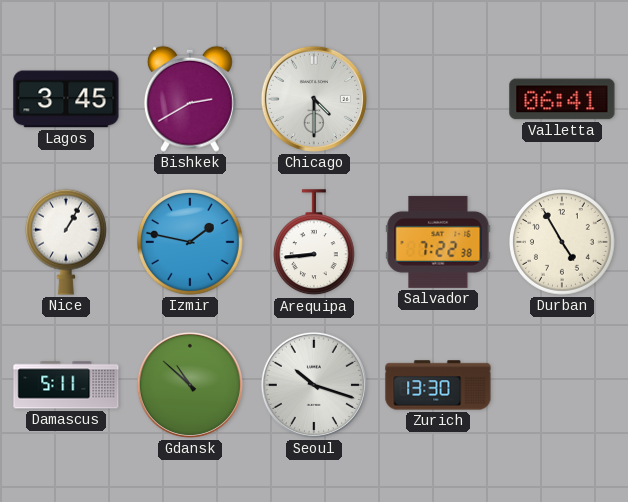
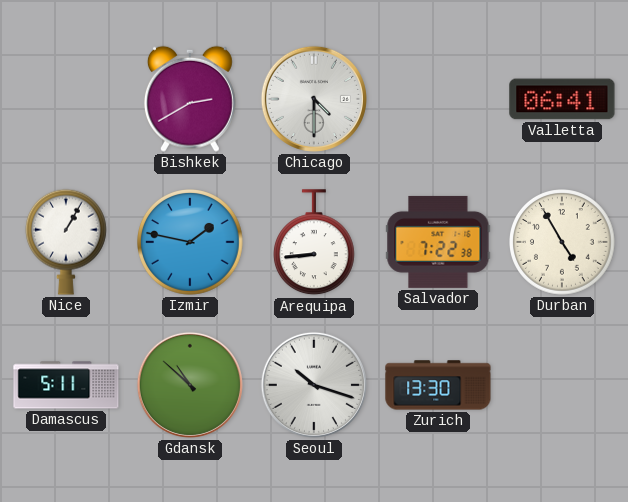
Lagos: 3:45 -> none (66, 99)
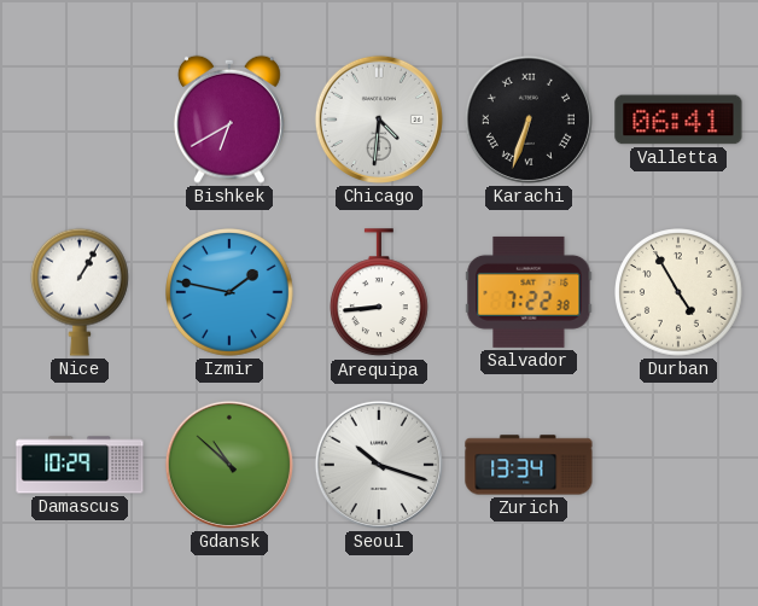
Bishkek: 2:40 -> 6:40 (229, 120)
Chicago: 4:30 -> 4:31 (379, 120)
Karachi: none -> 6:33 (529, 120)
Damascus: 5:11 -> 10:29 (80, 465)
Zurich: 13:30 -> 13:34 (529, 465)
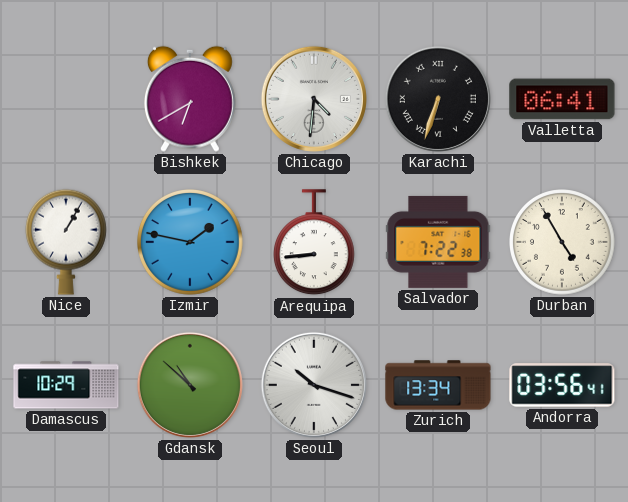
Andorra: none -> 03:56 (562, 385)
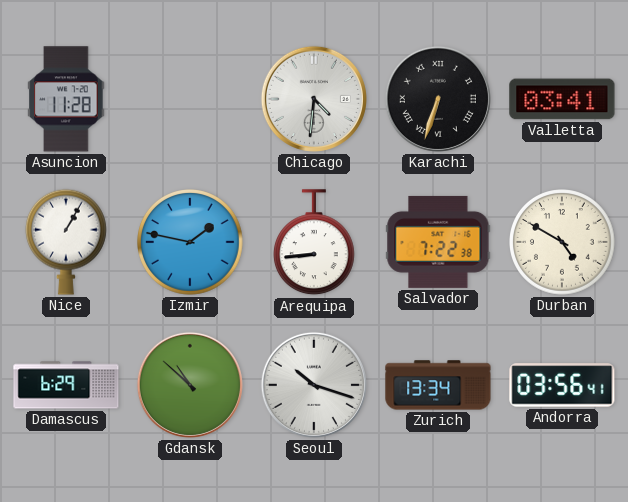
Asuncion: none -> 11:28 (66, 99)
Bishkek: 6:40 -> none (190, 99)
Valletta: 06:41 -> 03:41 (562, 99)
Durban: 4:55 -> 4:50 (563, 243)
Damascus: 10:29 -> 6:29 (66, 385)
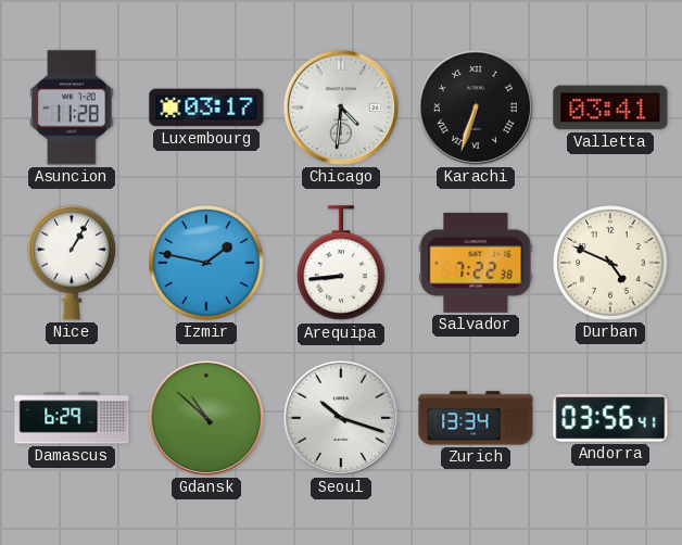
Luxembourg: none -> 03:17 (206, 107)
Durban: 4:50 -> 4:49 (611, 264)
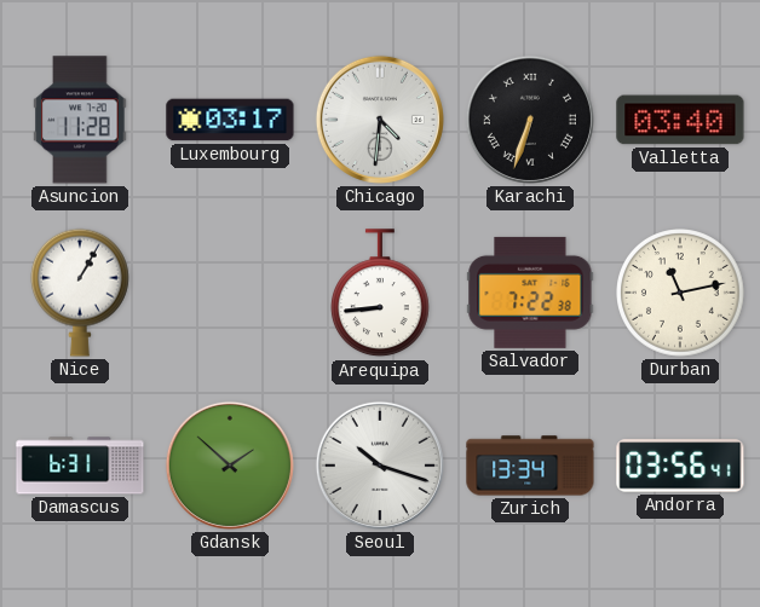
Valletta: 03:41 -> 03:40 (680, 120)
Izmir: 1:47 -> none (207, 264)
Durban: 4:49 -> 11:13 (681, 294)
Damascus: 6:29 -> 6:31 (80, 466)
Gdansk: 10:52 -> 1:52 (230, 466)
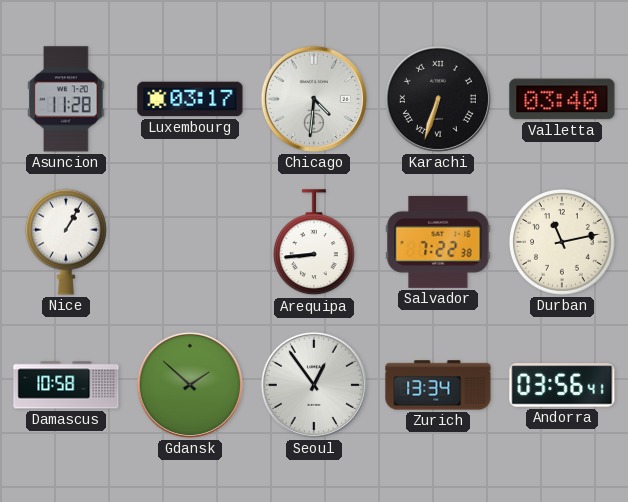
Damascus: 6:31 -> 10:58 (66, 385)
Seoul: 10:18 -> 12:54 (314, 385)
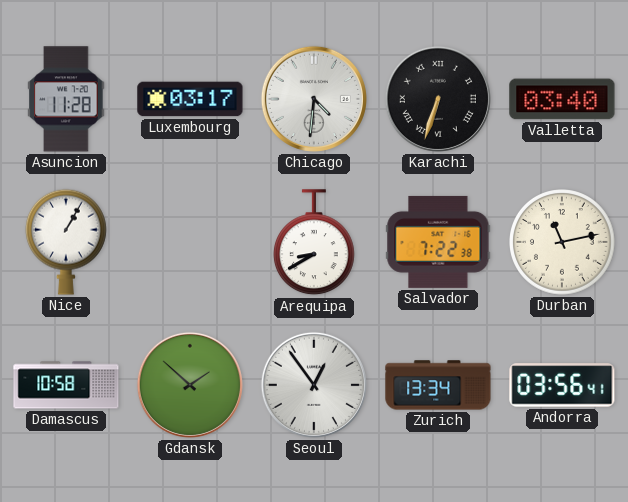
Arequipa: 8:44 -> 8:40 (314, 243)
